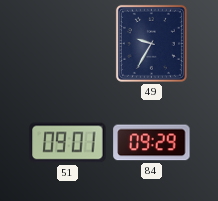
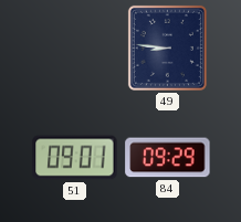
49: 9:35 -> 8:46 (167, 47)
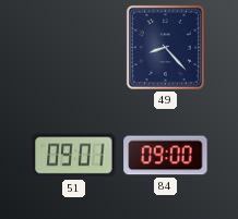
49: 8:46 -> 8:23 (165, 47)
84: 09:29 -> 09:00 (166, 156)
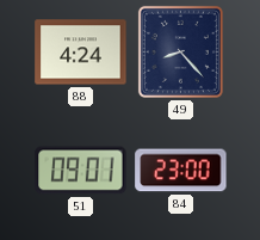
88: none -> 4:24 (81, 53)
84: 09:00 -> 23:00 (181, 171)
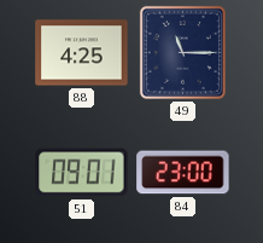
88: 4:24 -> 4:25 (82, 53)
49: 8:23 -> 11:15 (182, 52)
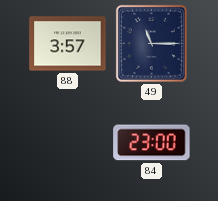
88: 4:25 -> 3:57 (68, 44)
51: 09:01 -> none (82, 173)
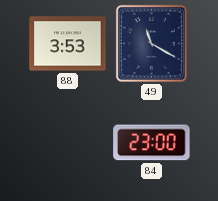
88: 3:57 -> 3:53 (68, 44)
49: 11:15 -> 11:20 (151, 43)
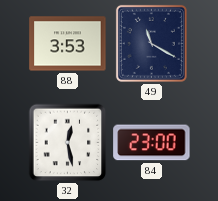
32: none -> 12:28 (68, 143)
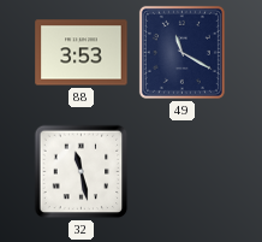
32: 12:28 -> 11:28 (82, 172)
84: 23:00 -> none (152, 143)
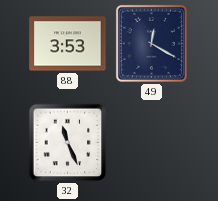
49: 11:20 -> 12:20 (151, 43)
32: 11:28 -> 11:26 (68, 143)
